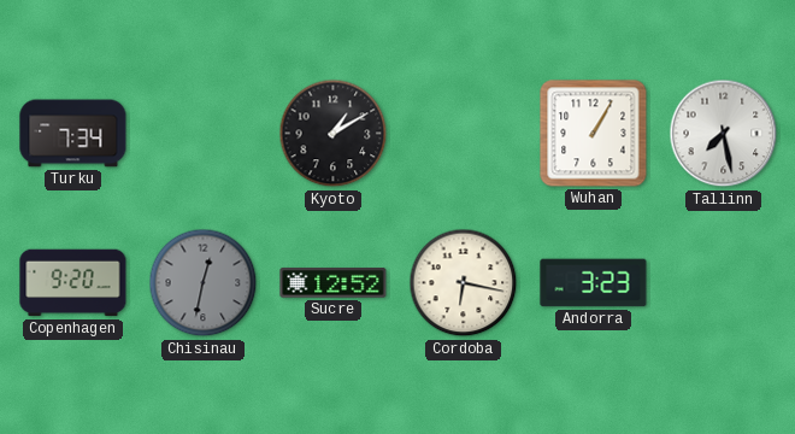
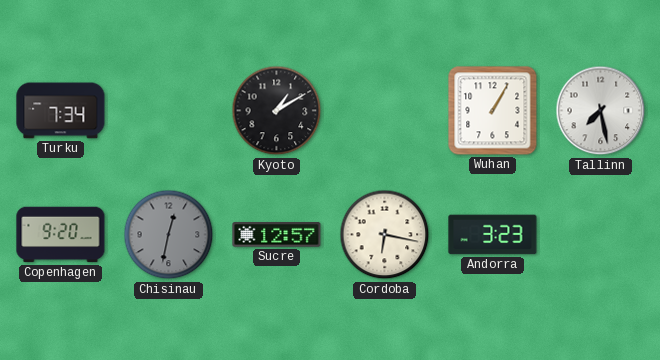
Sucre: 12:52 -> 12:57 (277, 235)
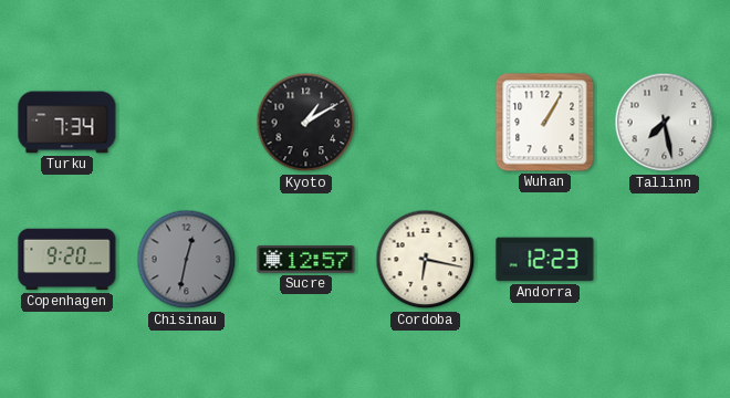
Andorra: 3:23 -> 12:23 (545, 260)
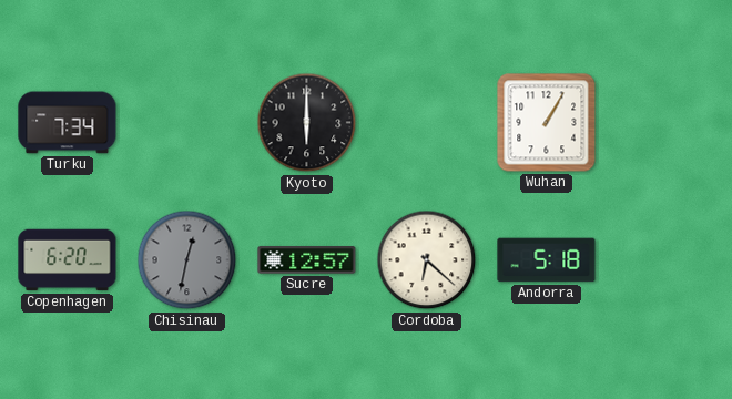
Kyoto: 1:10 -> 6:00 (307, 123)
Tallinn: 7:28 -> none (665, 123)
Copenhagen: 9:20 -> 6:20 (68, 260)
Cordoba: 6:17 -> 6:22 (427, 260)
Andorra: 12:23 -> 5:18 (547, 260)
